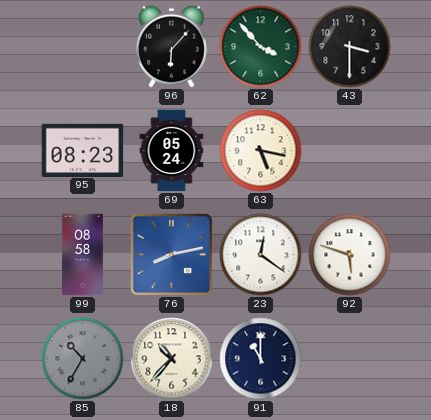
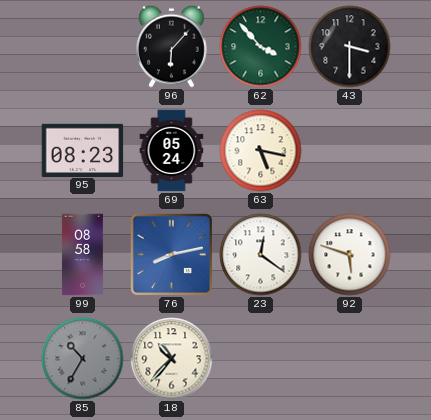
91: 11:00 -> none (261, 359)
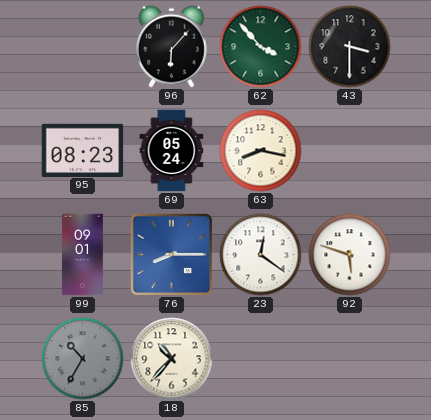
63: 5:17 -> 8:17 (261, 151)
99: 08:58 -> 09:01 (83, 255)
76: 8:13 -> 8:15 (171, 254)
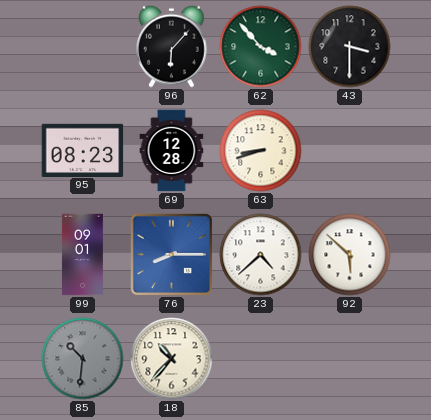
69: 05:24 -> 12:28 (172, 151)
63: 8:17 -> 8:42 (261, 151)
23: 12:21 -> 4:38 (261, 255)
92: 5:48 -> 5:52 (350, 255)
85: 10:35 -> 10:31 (83, 359)
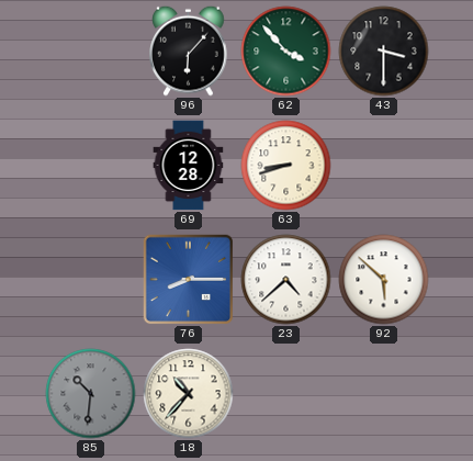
95: 08:23 -> none (83, 150)
99: 09:01 -> none (83, 255)
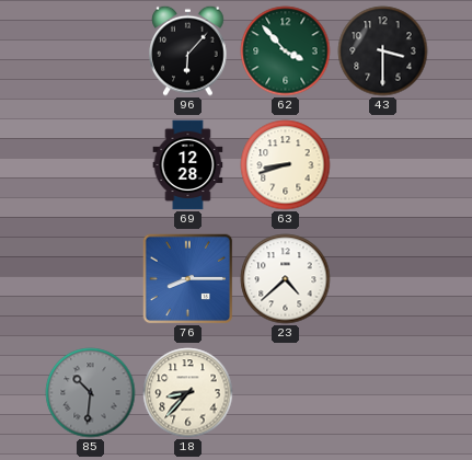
92: 5:52 -> none (384, 280)
18: 10:37 -> 8:37 (188, 393)
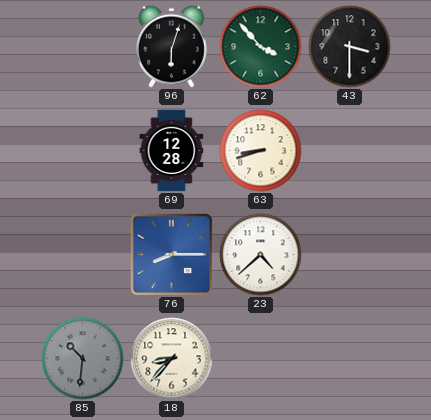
96: 6:07 -> 6:03 (172, 46)
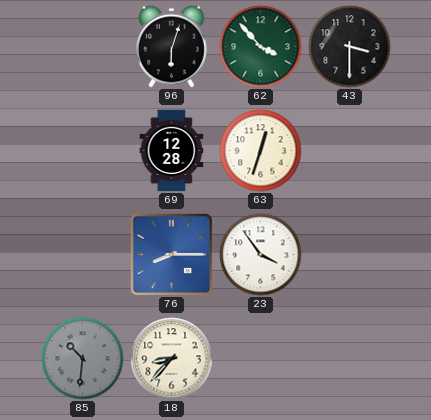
63: 8:42 -> 12:33 (261, 151)
23: 4:38 -> 3:54 (261, 255)
